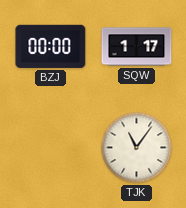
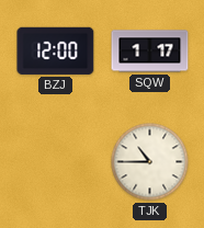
BZJ: 00:00 -> 12:00 (56, 50)
TJK: 11:06 -> 10:45 (150, 162)
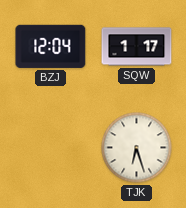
BZJ: 12:00 -> 12:04 (51, 46)
TJK: 10:45 -> 6:27 (137, 148)
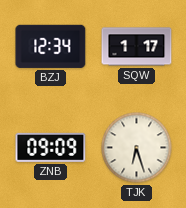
BZJ: 12:04 -> 12:34 (51, 46)
ZNB: none -> 09:09 (51, 147)
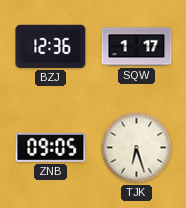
BZJ: 12:34 -> 12:36 (51, 46)
ZNB: 09:09 -> 09:05 (51, 147)
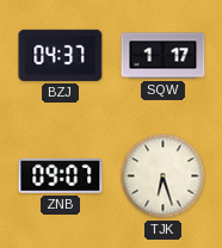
BZJ: 12:36 -> 04:37 (61, 55)
ZNB: 09:05 -> 09:07 (61, 175)
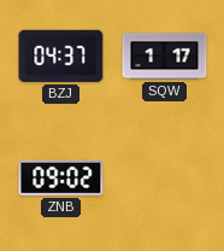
ZNB: 09:07 -> 09:02 (61, 177)
TJK: 6:27 -> none (164, 176)
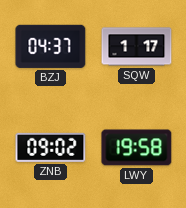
LWY: none -> 19:58 (137, 148)
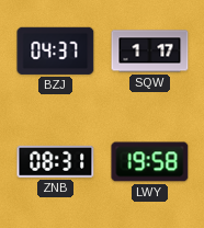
ZNB: 09:02 -> 08:31 (56, 161)
